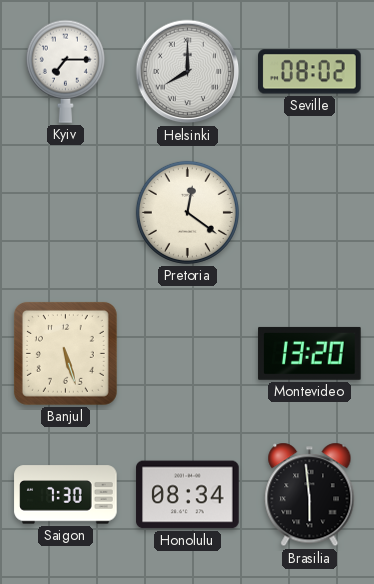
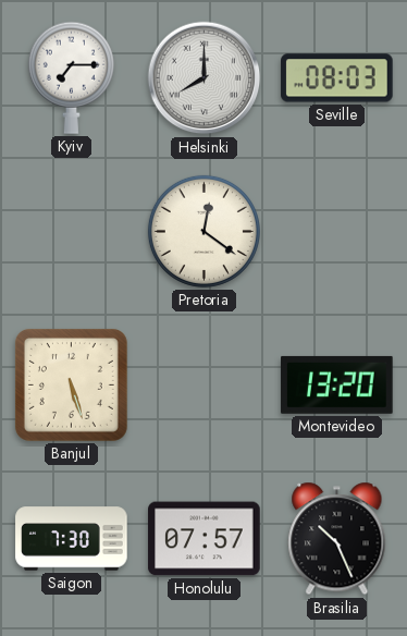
Seville: 08:02 -> 08:03 (337, 78)
Honolulu: 08:34 -> 07:57 (205, 539)
Brasilia: 5:59 -> 10:26 (337, 539)
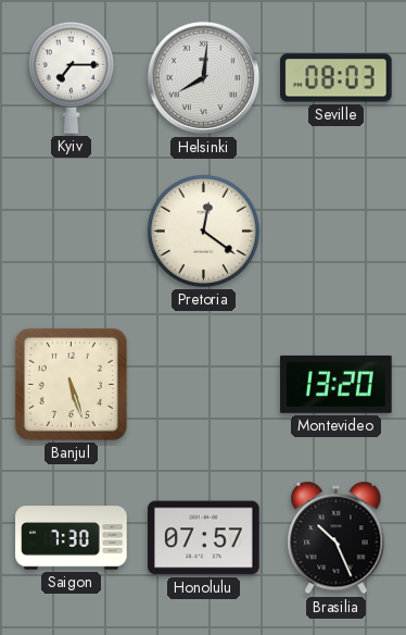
Helsinki: 8:00 -> 8:01 (204, 78)
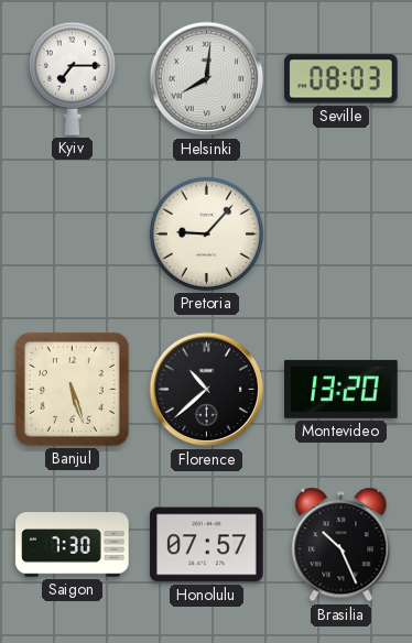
Pretoria: 12:21 -> 9:07 (206, 233)
Florence: none -> 10:38 (207, 390)
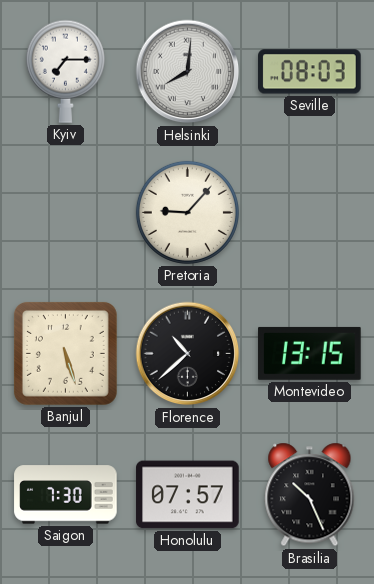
Montevideo: 13:20 -> 13:15 (310, 353)
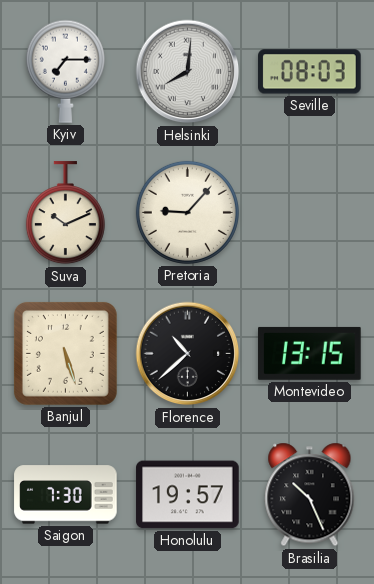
Suva: none -> 10:11 (65, 213)
Honolulu: 07:57 -> 19:57 (188, 495)
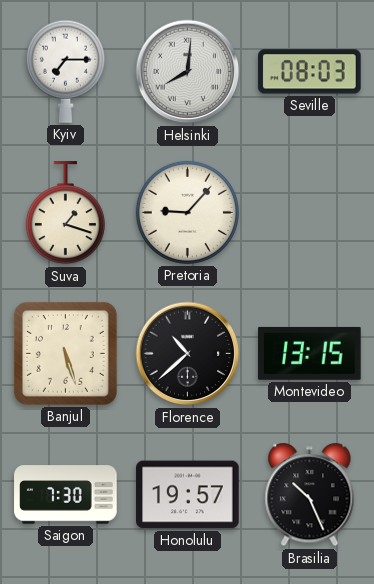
Suva: 10:11 -> 1:18 (65, 213)
